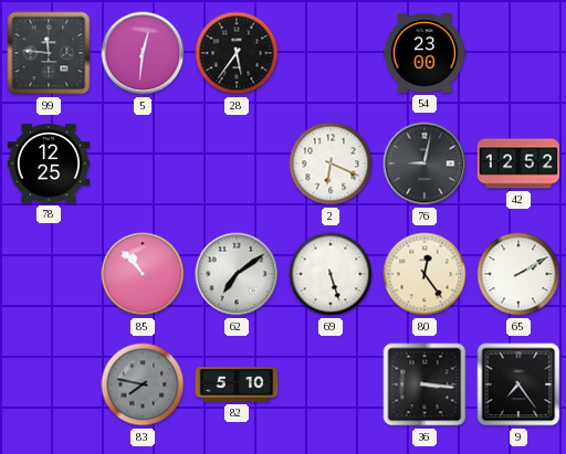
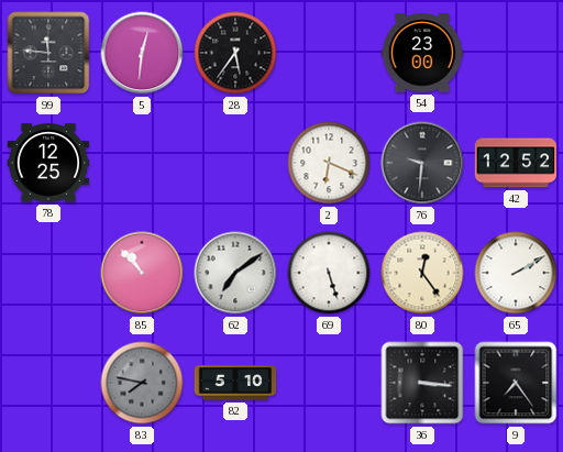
76: 9:02 -> 9:31 (422, 163)
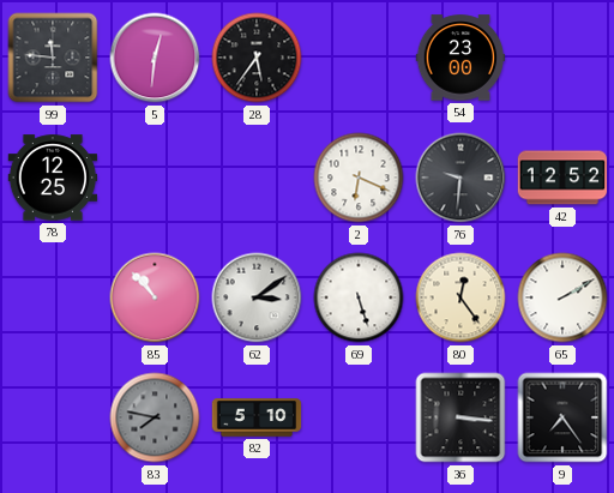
62: 7:09 -> 3:09 (257, 297)
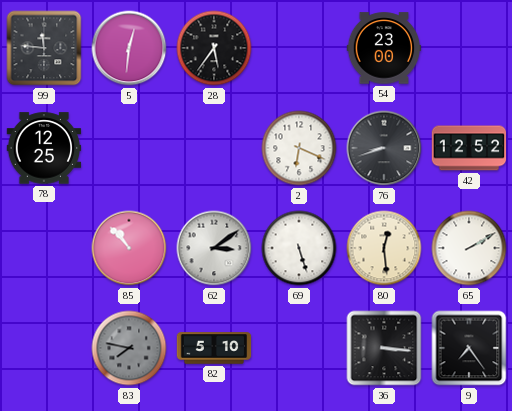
76: 9:31 -> 8:42 (384, 148)
80: 12:24 -> 12:29 (384, 248)
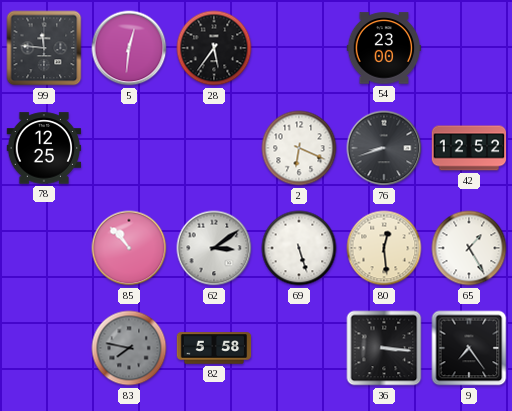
65: 2:10 -> 1:25 (469, 248)
82: 5:10 -> 5:58 (214, 348)
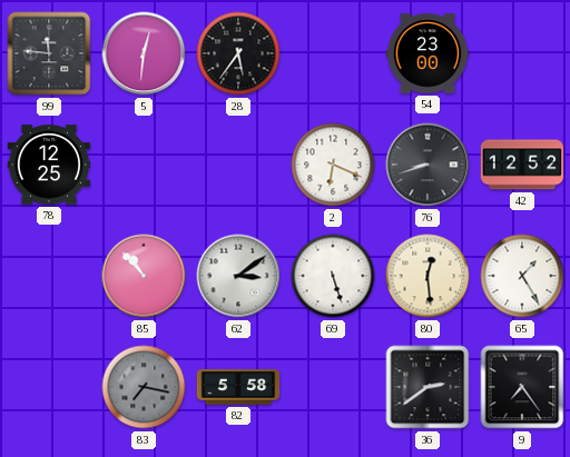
83: 7:47 -> 7:17 (144, 387)
36: 3:16 -> 2:39 (427, 387)
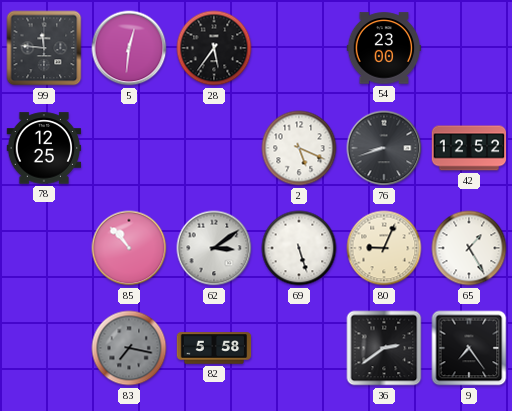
2: 6:19 -> 5:19 (299, 148)
80: 12:29 -> 9:04 (384, 248)
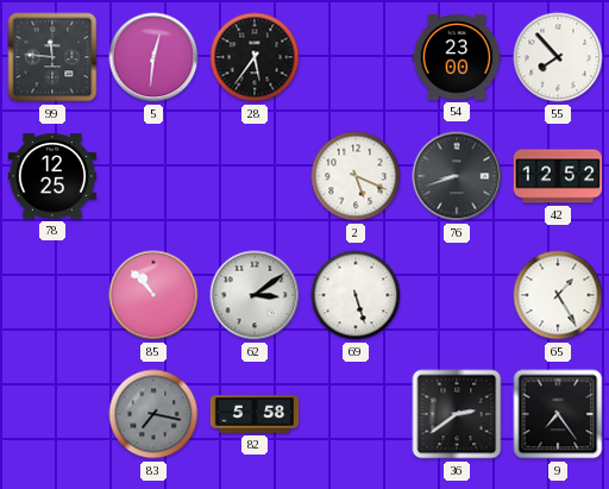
55: none -> 7:53 (558, 57)
80: 9:04 -> none (384, 248)
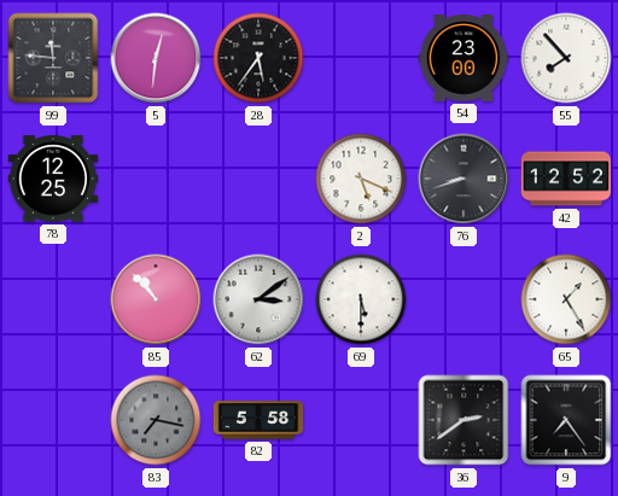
69: 5:27 -> 5:30 (361, 299)
